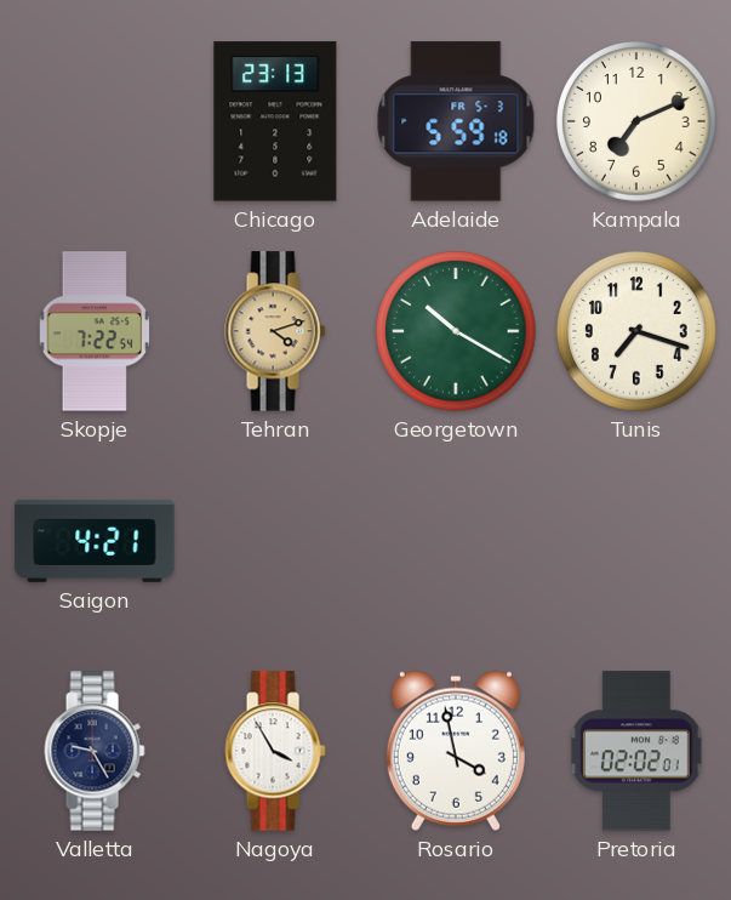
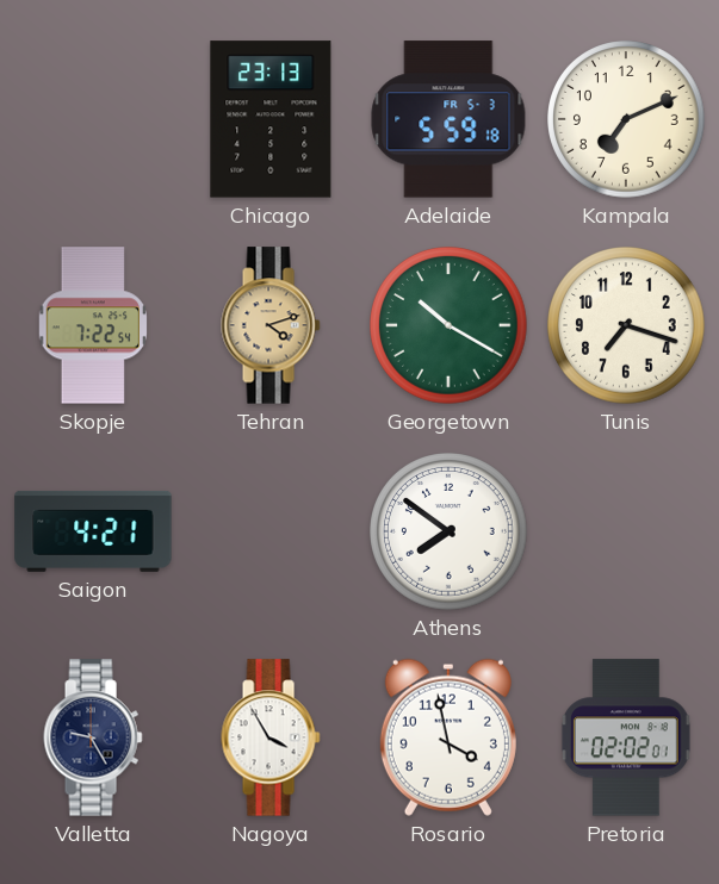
Athens: none -> 7:51 (448, 531)
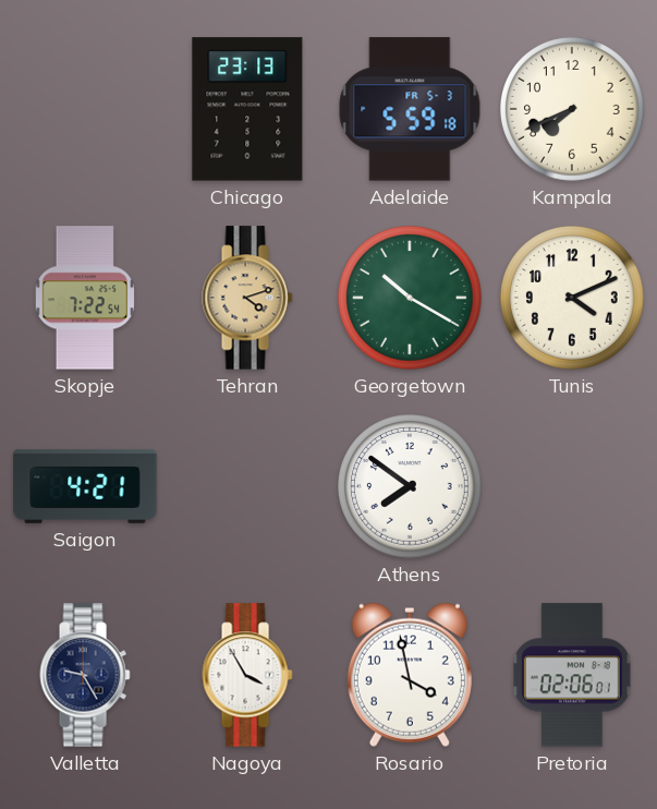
Kampala: 7:11 -> 7:41 (572, 109)
Tunis: 7:18 -> 4:11 (572, 298)
Pretoria: 02:02 -> 02:06 (572, 675)
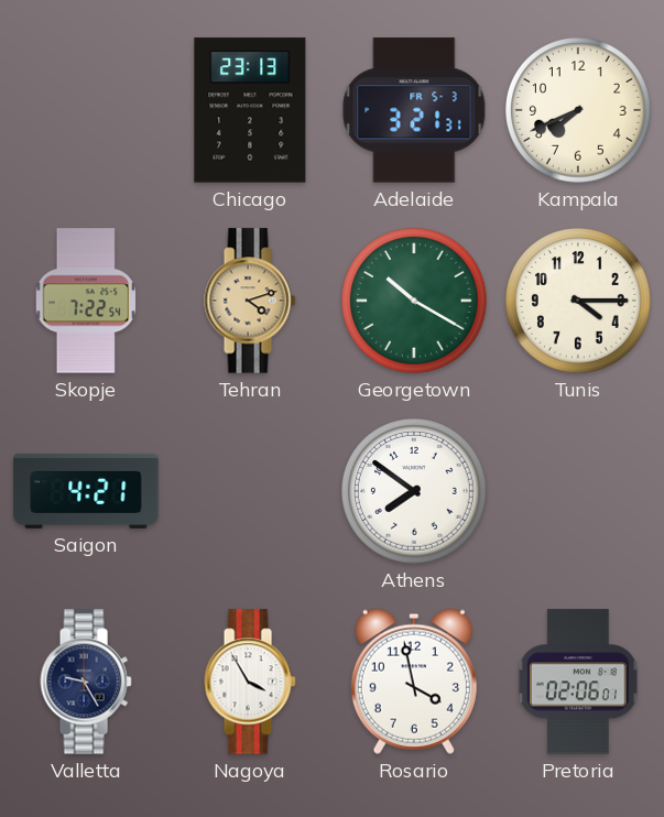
Adelaide: 5:59 -> 3:21 (414, 110)
Tunis: 4:11 -> 4:15 (578, 301)
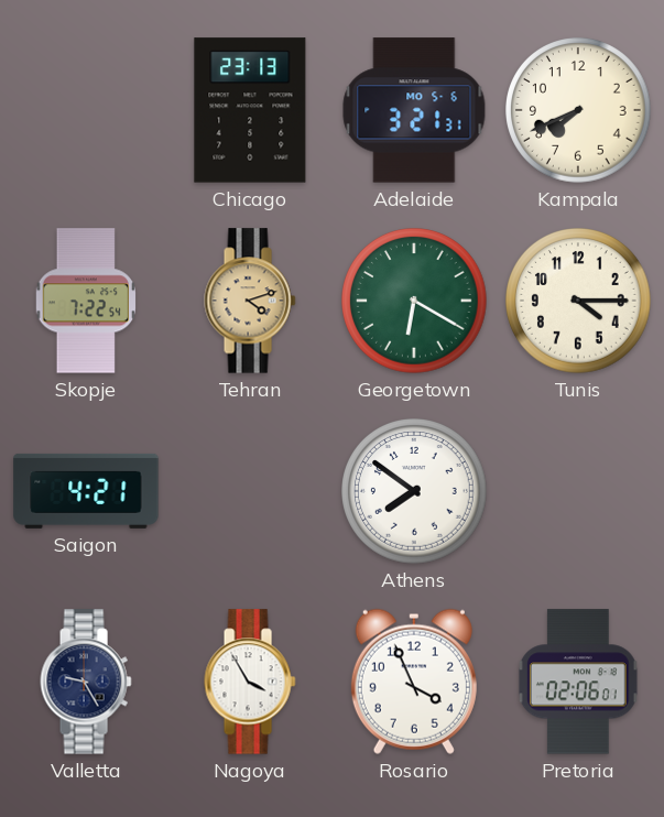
Adelaide date: FR 5-3 -> MO 5-6 (414, 110)
Georgetown: 10:20 -> 6:20 (414, 301)
Rosario: 3:58 -> 3:56 (414, 682)
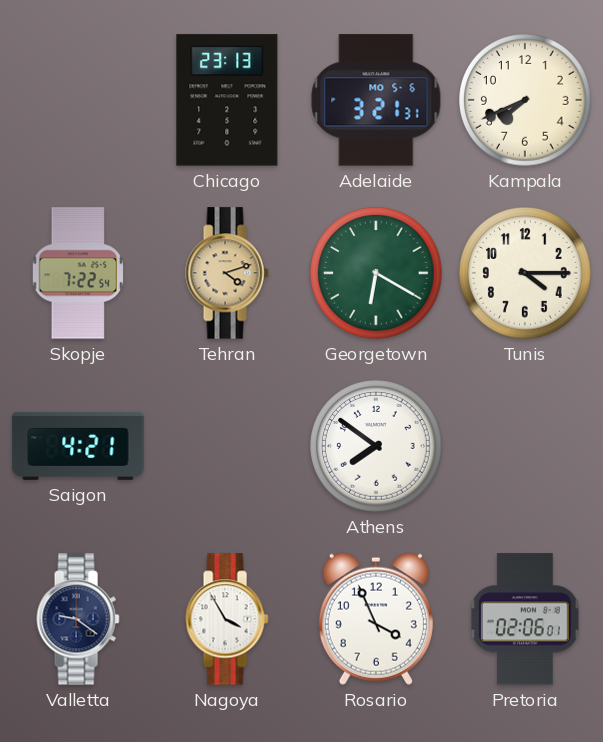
Valletta: 9:25 -> 9:21 (78, 619)
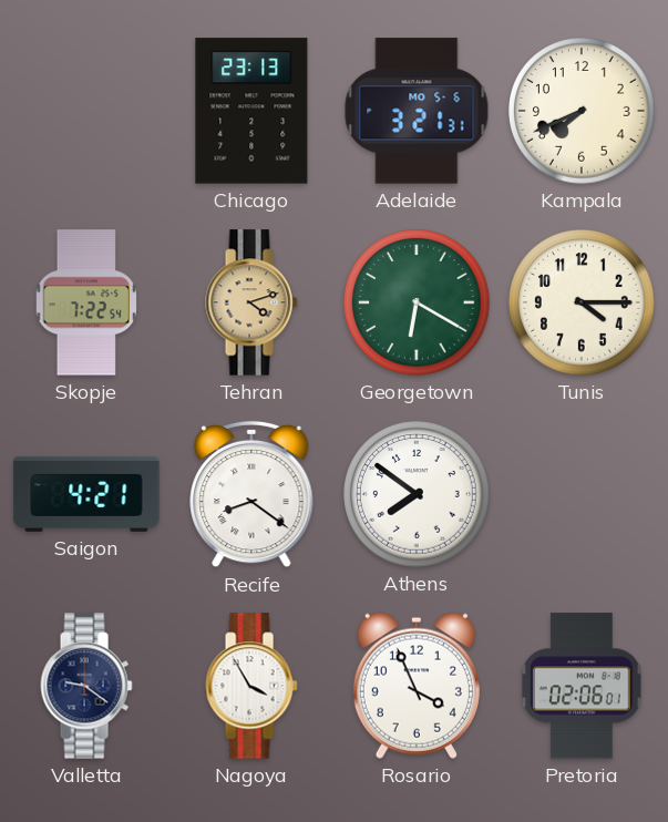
Recife: none -> 8:21 (251, 494)
